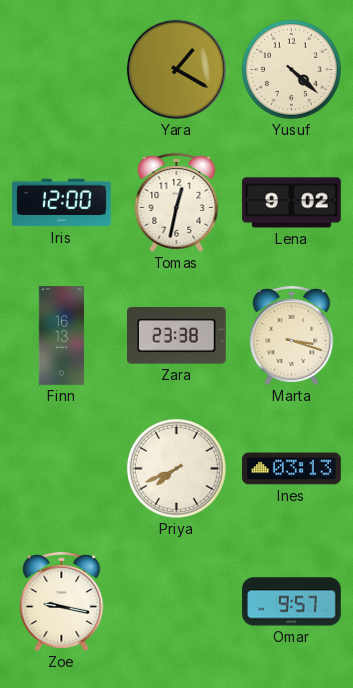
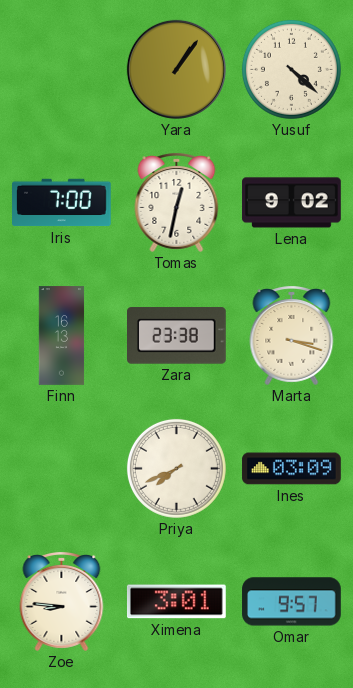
Yara: 1:20 -> 1:06 (176, 69)
Iris: 12:00 -> 7:00 (62, 203)
Ines: 03:13 -> 03:09 (292, 469)
Zoe: 9:17 -> 8:46 (62, 602)
Ximena: none -> 3:01 (177, 602)
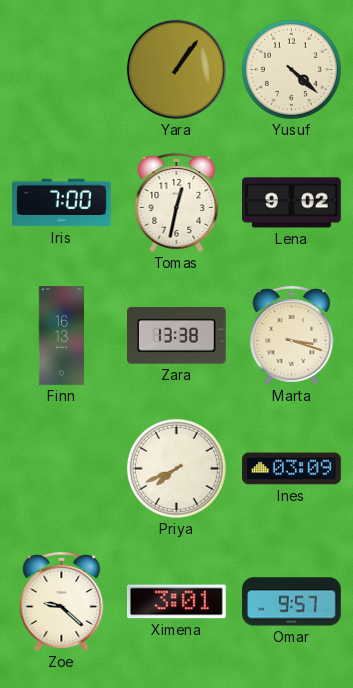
Zara: 23:38 -> 13:38 (177, 336)
Zoe: 8:46 -> 9:22 (62, 602)
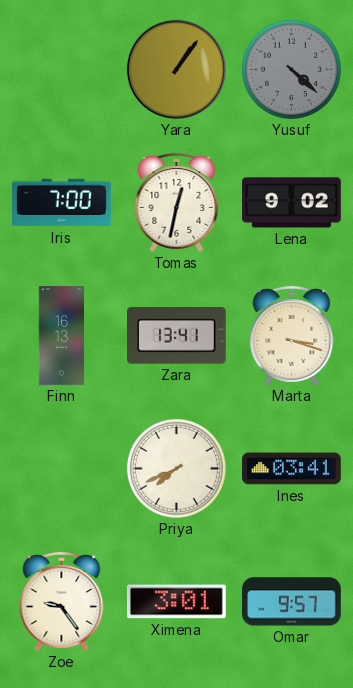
Yusuf dial: cream -> grey (291, 69)
Zara: 13:38 -> 13:41 (177, 336)
Ines: 03:09 -> 03:41 (292, 469)
Zoe: 9:22 -> 9:24 (62, 602)
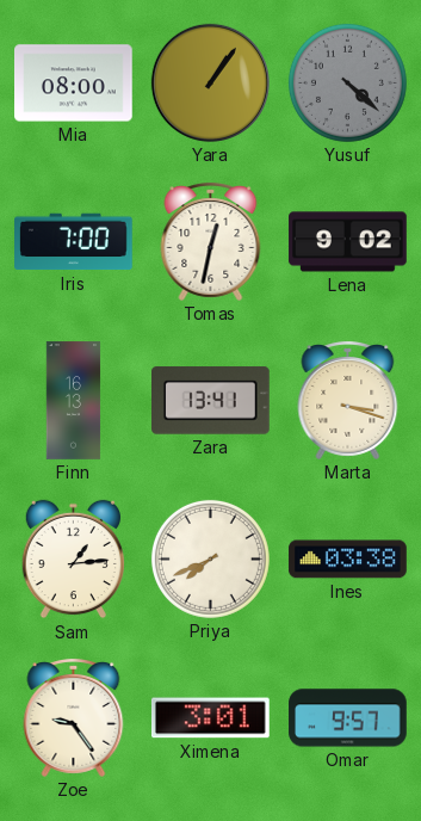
Mia: none -> 08:00 (74, 84)
Sam: none -> 1:14 (73, 560)
Ines: 03:41 -> 03:38 (348, 560)
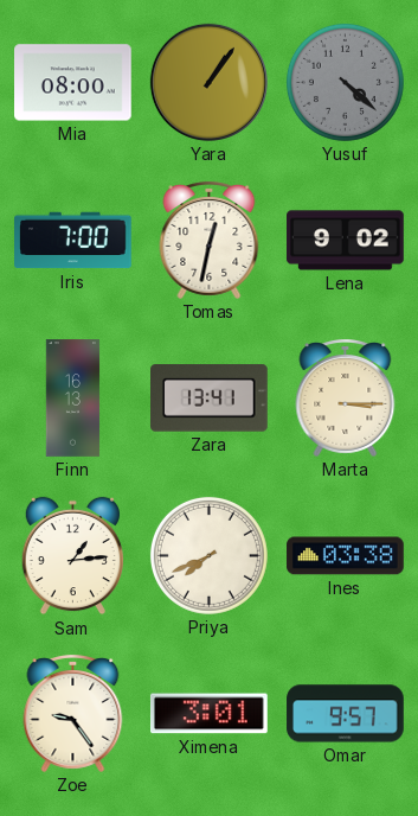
Marta: 3:18 -> 3:15 (346, 399)
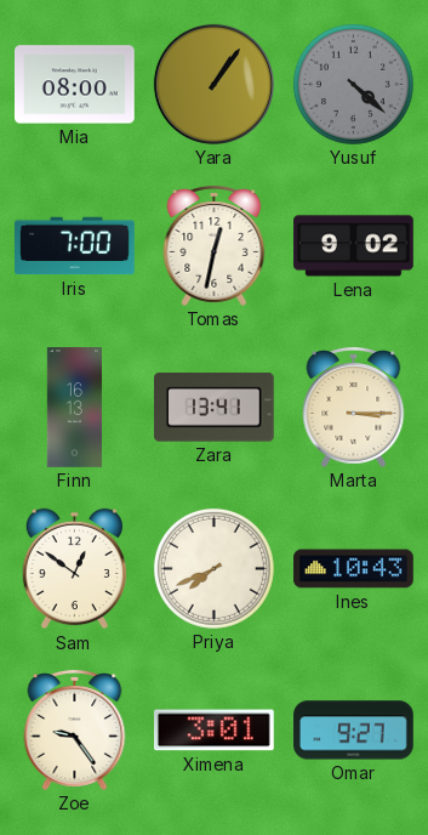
Sam: 1:14 -> 12:51 (74, 569)
Ines: 03:38 -> 10:43 (354, 569)
Omar: 9:57 -> 9:27 (354, 731)
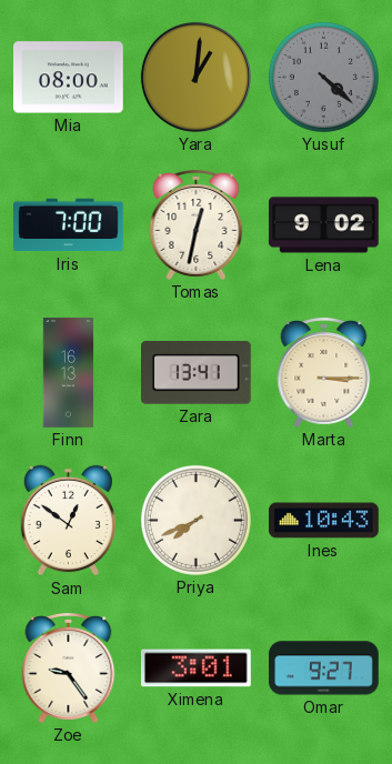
Yara: 1:06 -> 1:01 (195, 77)
